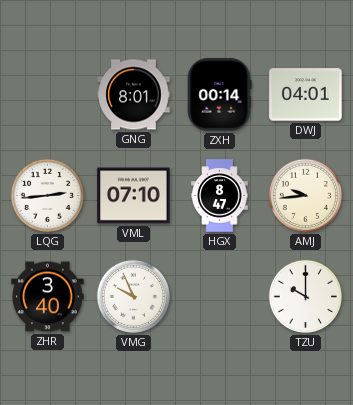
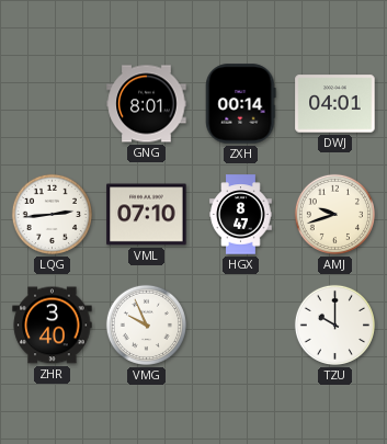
AMJ: 9:44 -> 9:42 (334, 214)
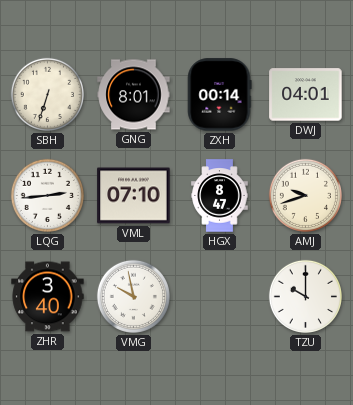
SBH: none -> 6:33 (47, 94)
VMG: 9:56 -> 9:58 (133, 296)
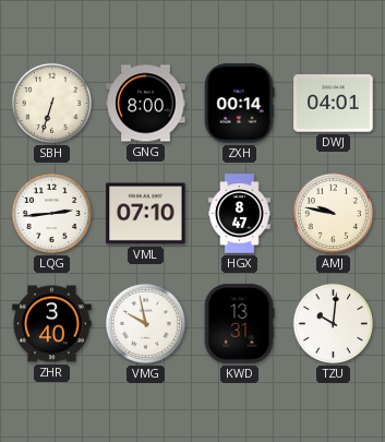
GNG: 8:01 -> 8:00 (146, 104)
AMJ: 9:42 -> 9:47 (333, 213)
KWD: none -> 13:31 (239, 324)
TZU: 10:00 -> 10:01 (333, 323)
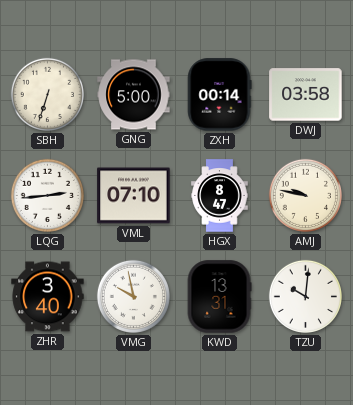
GNG: 8:00 -> 5:00 (134, 95)
DWJ: 04:01 -> 03:58 (306, 95)
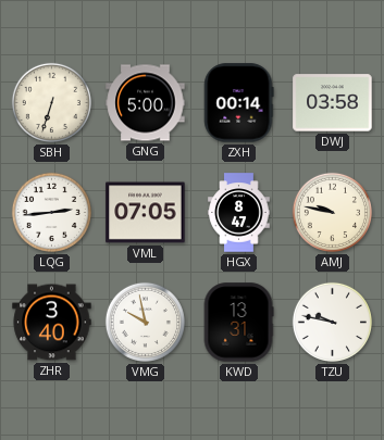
VML: 07:10 -> 07:05 (146, 213)
TZU: 10:01 -> 9:47 (332, 322)
